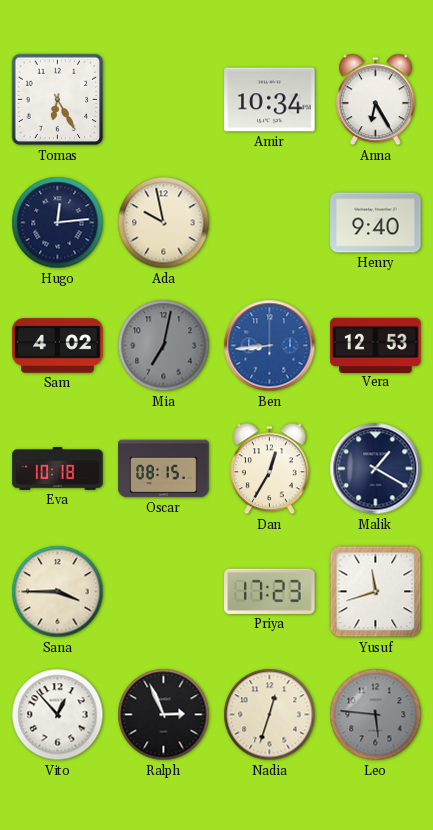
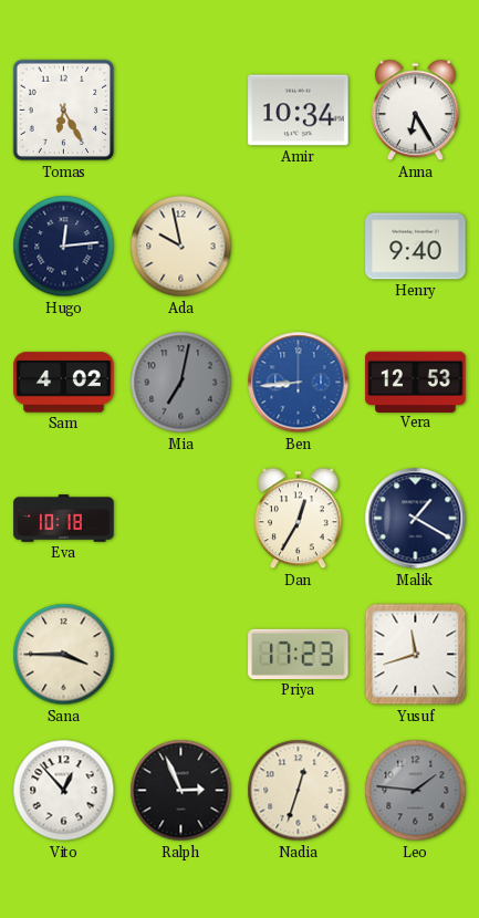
Oscar: 08:15 -> none (164, 469)
Leo: 5:46 -> 1:46 (416, 791)
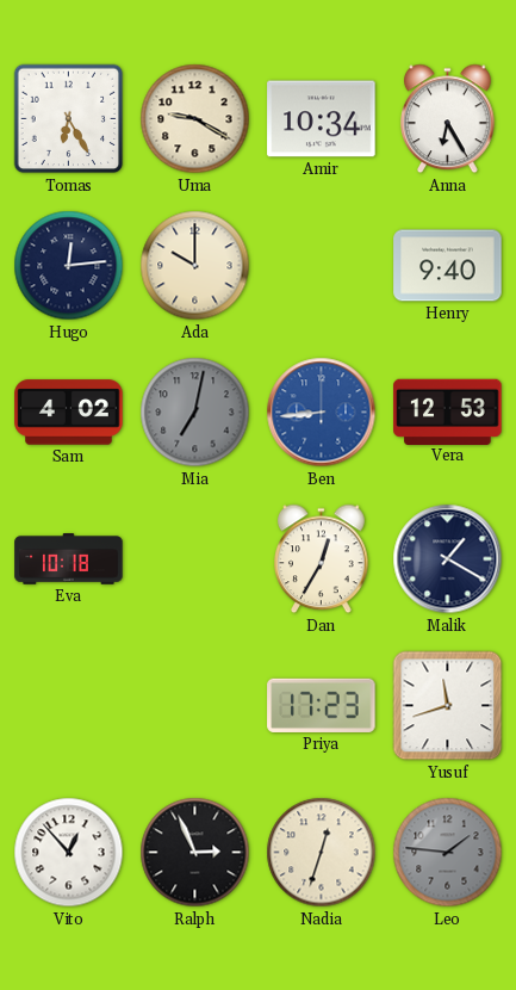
Uma: none -> 9:20 (195, 119)
Ada: 9:58 -> 10:00 (195, 266)
Sana: 3:45 -> none (64, 655)
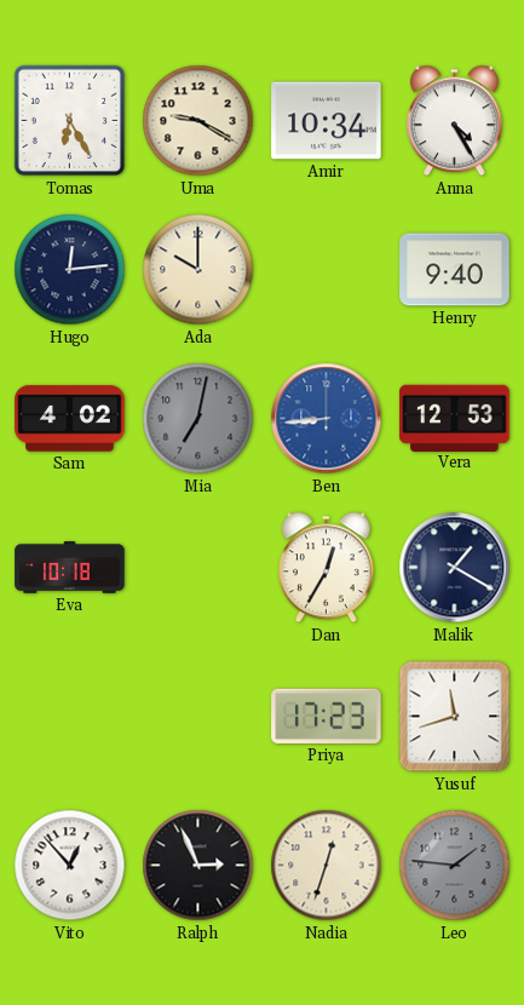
Anna: 6:25 -> 4:25 (455, 121)
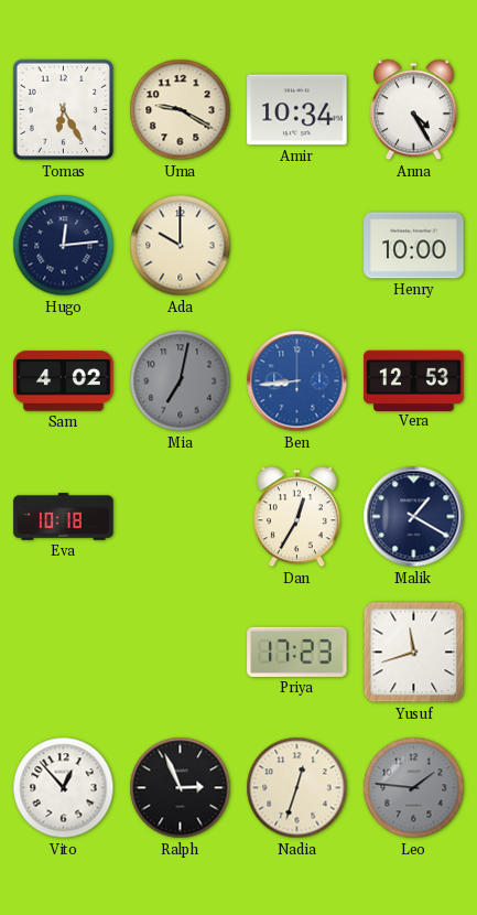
Henry: 9:40 -> 10:00 (414, 246)
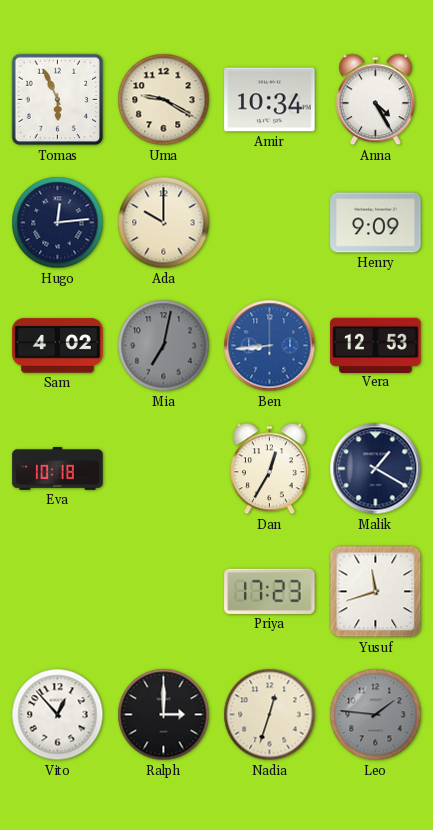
Tomas: 6:25 -> 5:56 (58, 100)
Henry: 10:00 -> 9:09 (376, 223)
Ralph: 2:56 -> 3:00 (164, 715)
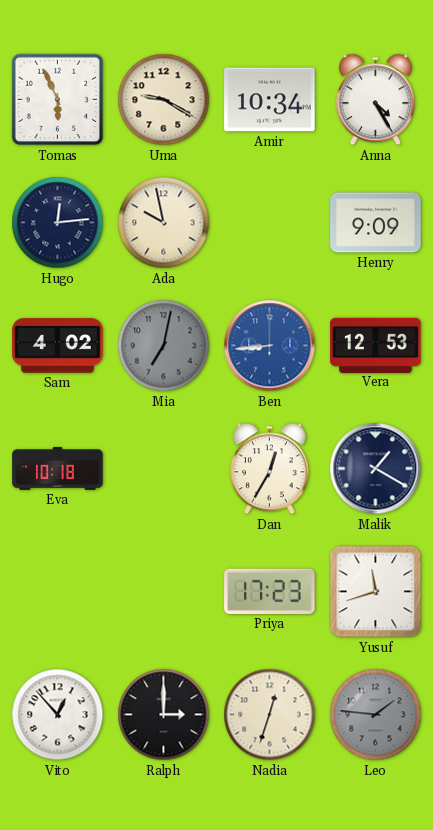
Ada: 10:00 -> 9:58 (164, 223)
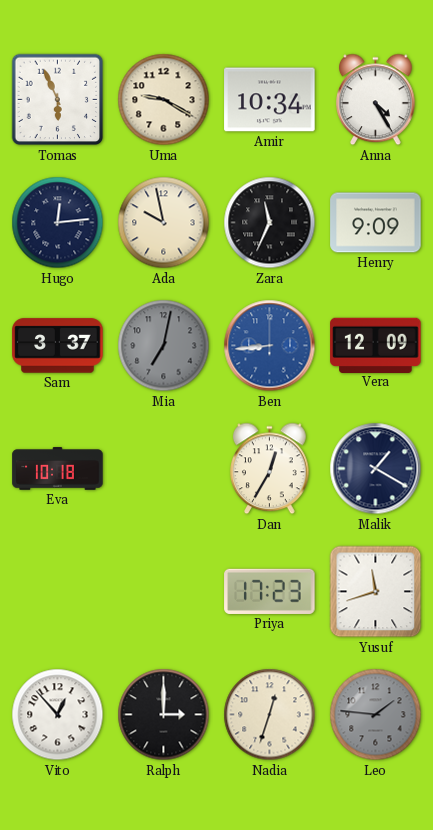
Zara: none -> 11:34 (270, 223)
Sam: 4:02 -> 3:37 (58, 346)
Vera: 12:53 -> 12:09 (376, 345)
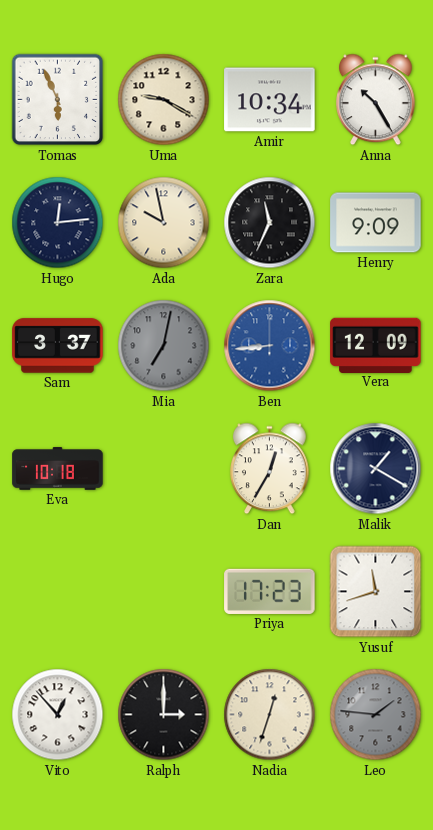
Anna: 4:25 -> 10:25 (376, 100)
